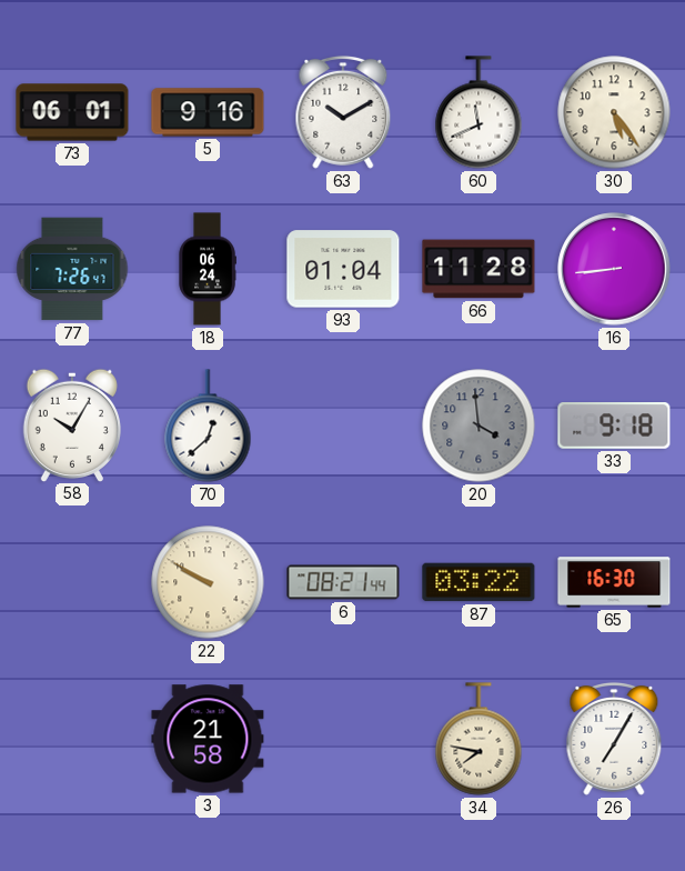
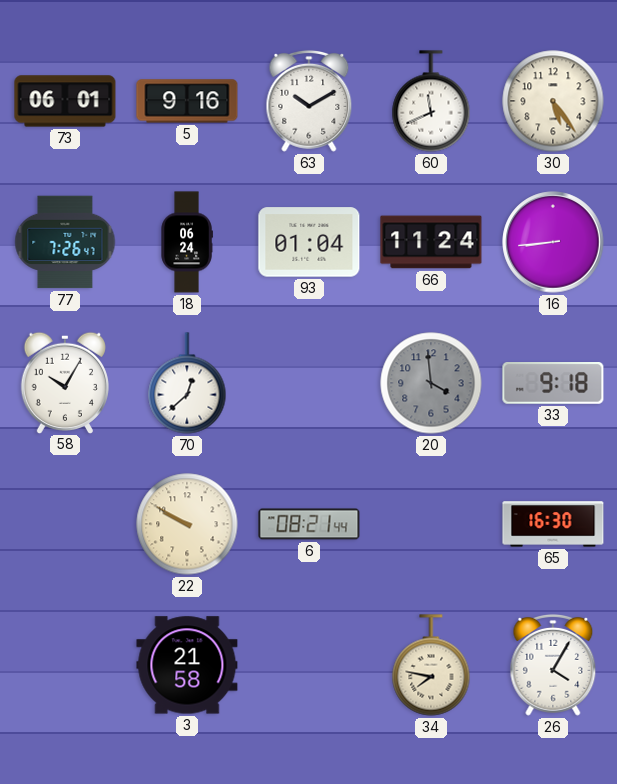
66: 11:28 -> 11:24 (431, 242)
87: 03:22 -> none (479, 582)
26: 7:05 -> 4:05 (553, 665)
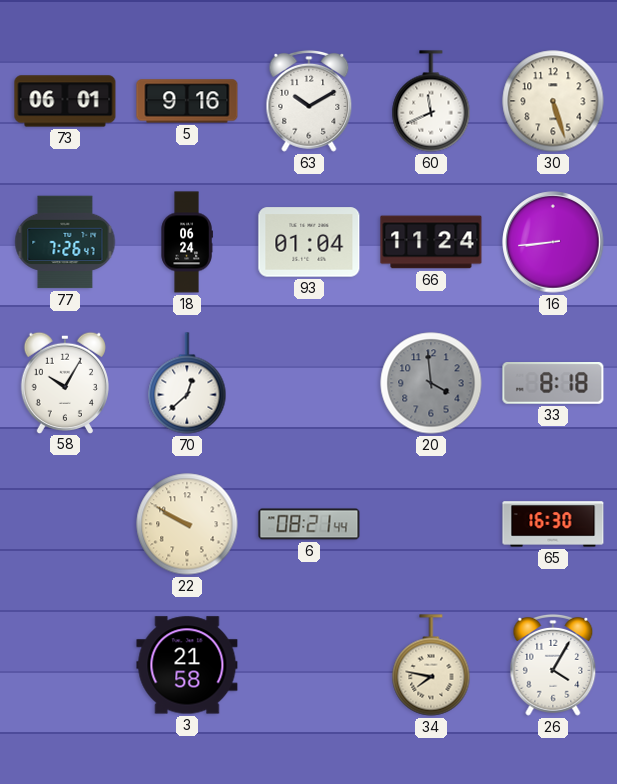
30: 5:24 -> 5:27 (553, 101)
33: 9:18 -> 8:18 (553, 383)
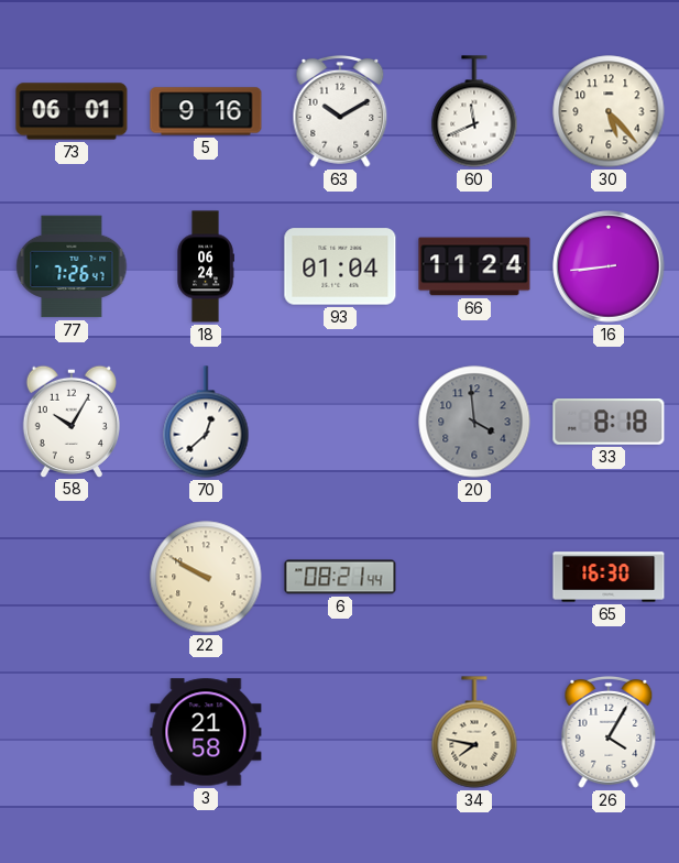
30: 5:27 -> 5:23 (609, 111)
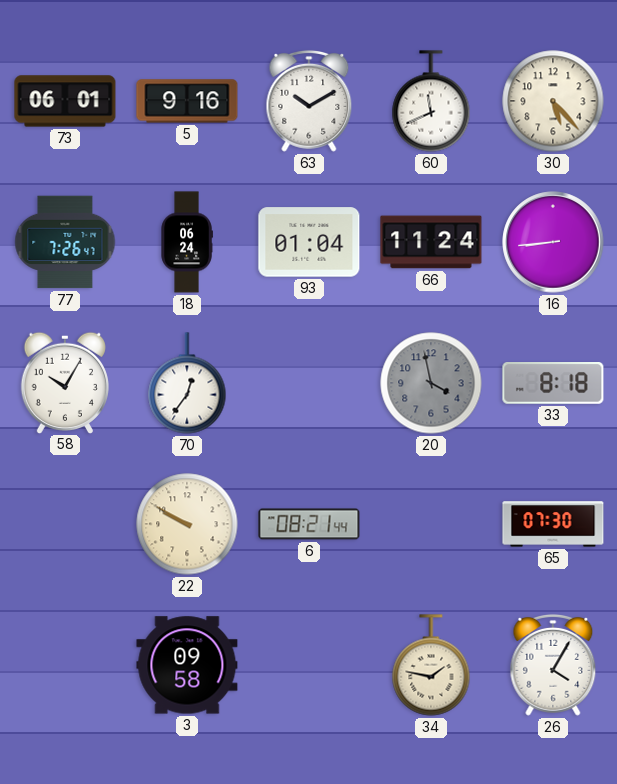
70: 12:38 -> 12:36 (187, 383)
20: 3:59 -> 3:58 (431, 383)
65: 16:30 -> 07:30 (553, 524)
3: 21:58 -> 09:58 (187, 665)
34: 7:47 -> 1:47 (431, 665)
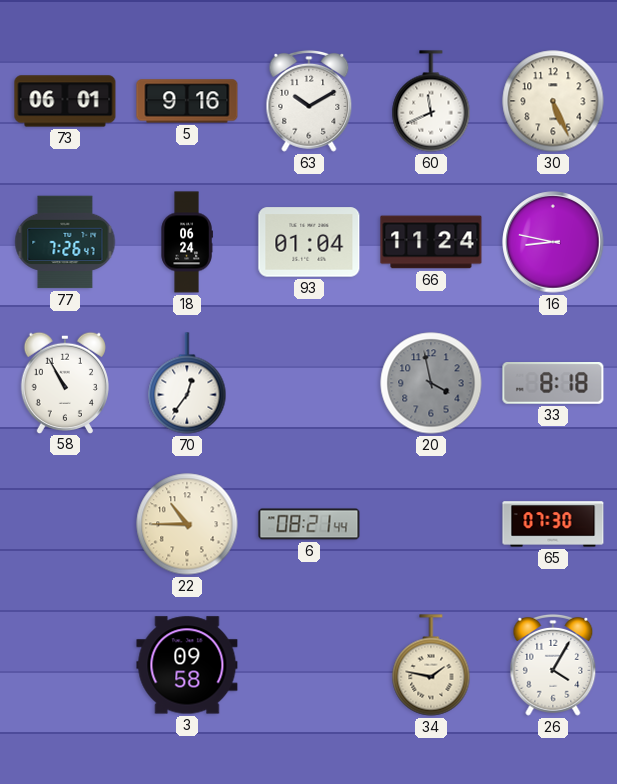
30: 5:23 -> 5:26 (553, 101)
16: 8:44 -> 8:47 (553, 242)
58: 10:05 -> 10:55 (65, 382)
22: 9:50 -> 10:45 (187, 524)
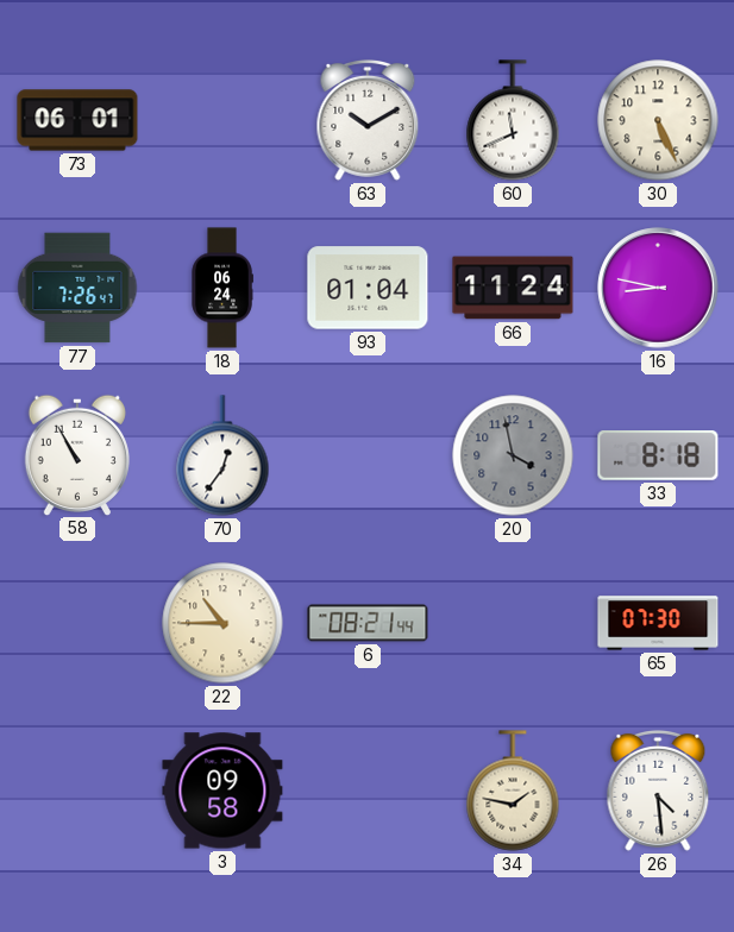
5: 9:16 -> none (187, 101)
26: 4:05 -> 4:29 (658, 791)
